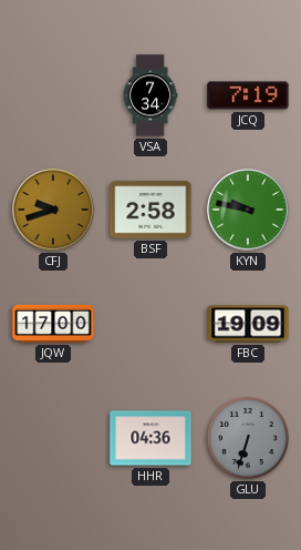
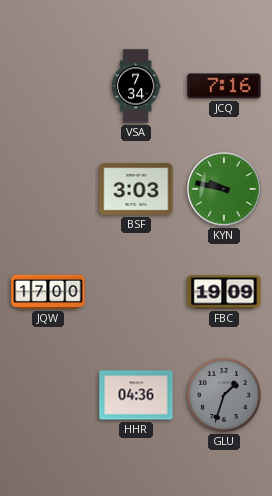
JCQ: 7:19 -> 7:16 (224, 86)
CFJ: 9:42 -> none (53, 210)
BSF: 2:58 -> 3:03 (136, 189)
GLU: 6:33 -> 1:33 (224, 395)
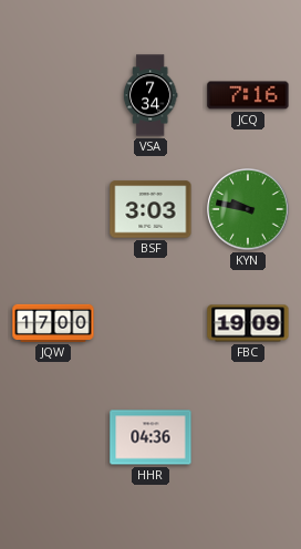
GLU: 1:33 -> none (224, 395)
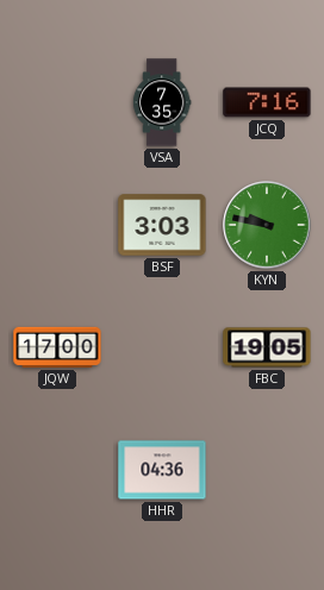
VSA: 7:34 -> 7:35 (162, 102)
FBC: 19:09 -> 19:05 (267, 347)
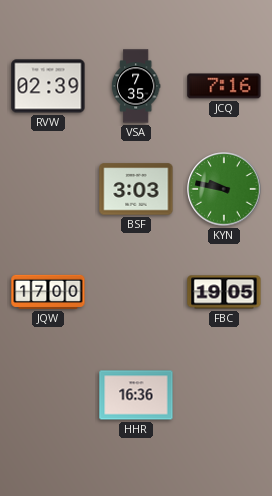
RVW: none -> 02:39 (48, 86)
HHR: 04:36 -> 16:36 (136, 395)
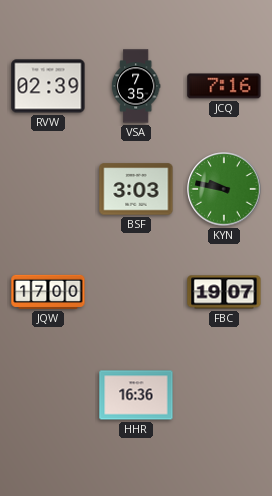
FBC: 19:05 -> 19:07 (224, 292)
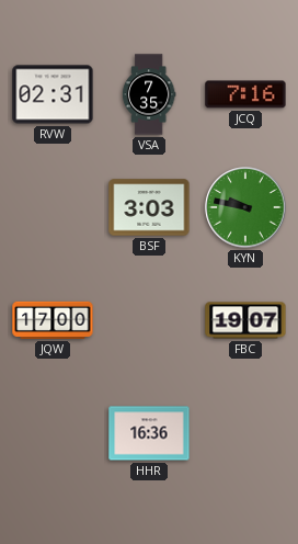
RVW: 02:39 -> 02:31 (53, 94)
